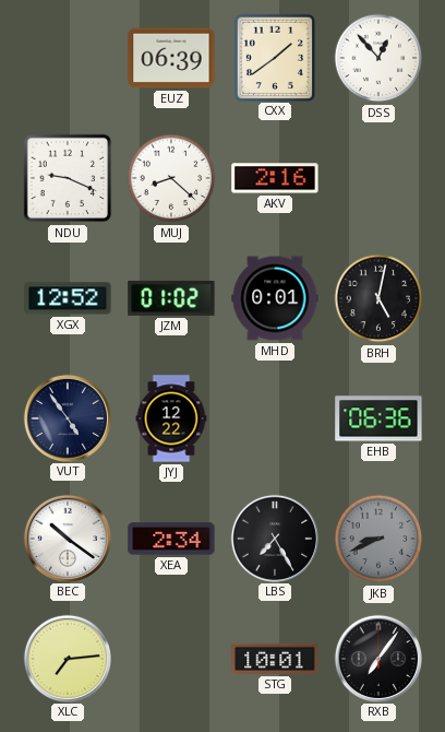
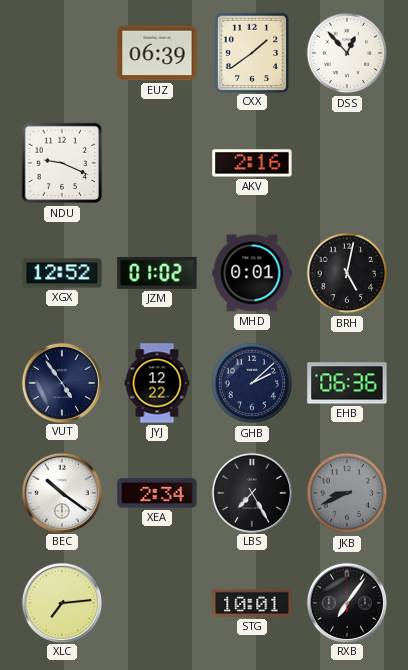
MUJ: 8:22 -> none (171, 178)
GHB: none -> 2:08 (252, 383)
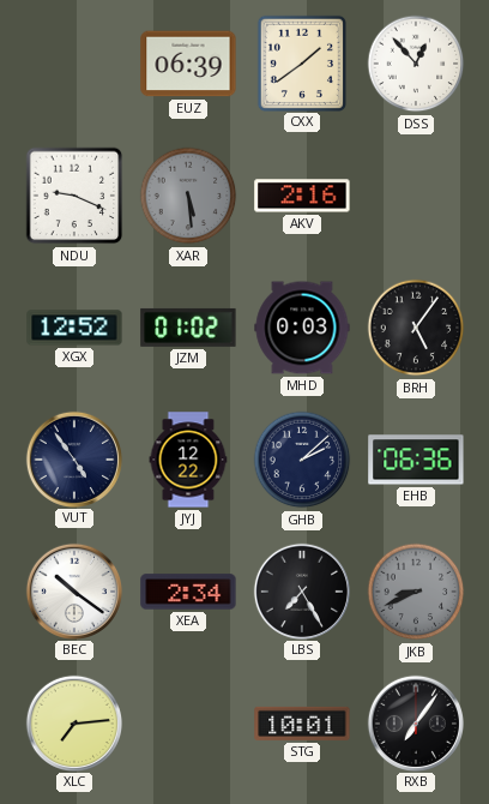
XAR: none -> 5:29 (188, 196)
MHD: 0:01 -> 0:03 (302, 328)
BRH: 5:02 -> 5:06 (416, 328)
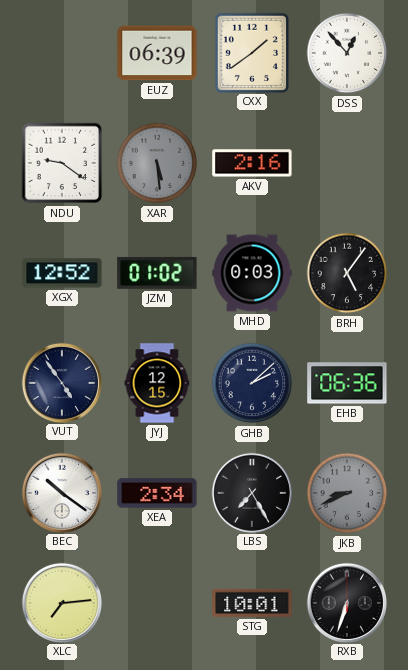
NDU: 9:19 -> 9:21 (62, 163)
JYJ: 12:22 -> 12:15 (157, 383)
RXB: 7:06 -> 6:33 (346, 602)
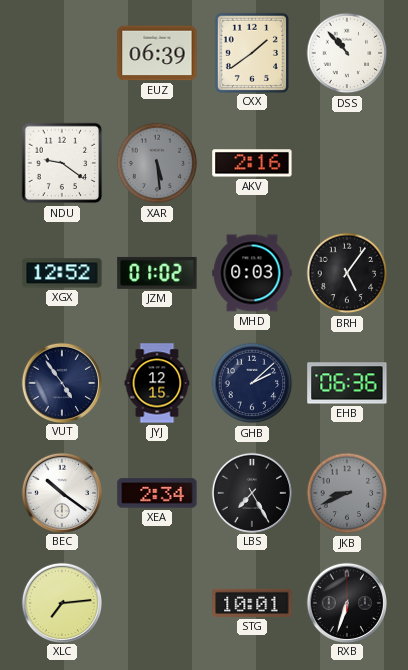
DSS: 12:53 -> 10:53 (347, 53)
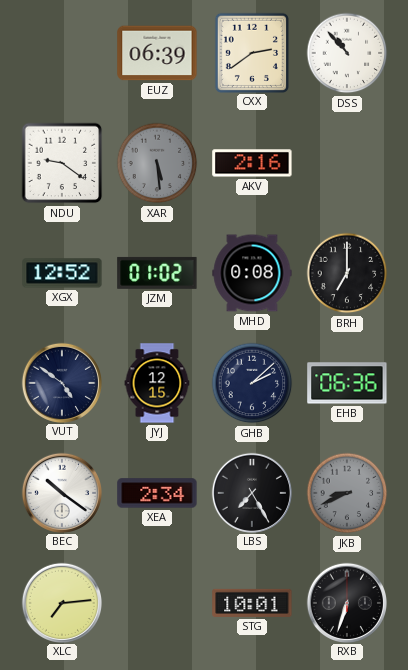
CXX: 1:39 -> 2:39 (251, 52)
MHD: 0:03 -> 0:08 (252, 273)
BRH: 5:06 -> 7:00 (347, 273)
VUT: 4:54 -> 4:51 (61, 382)
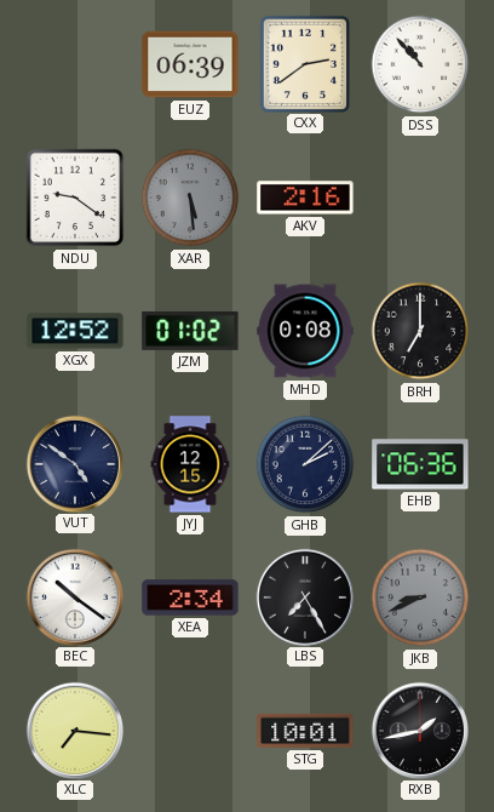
XLC: 7:14 -> 7:16 (74, 730)
RXB: 6:33 -> 1:43 (419, 730)
